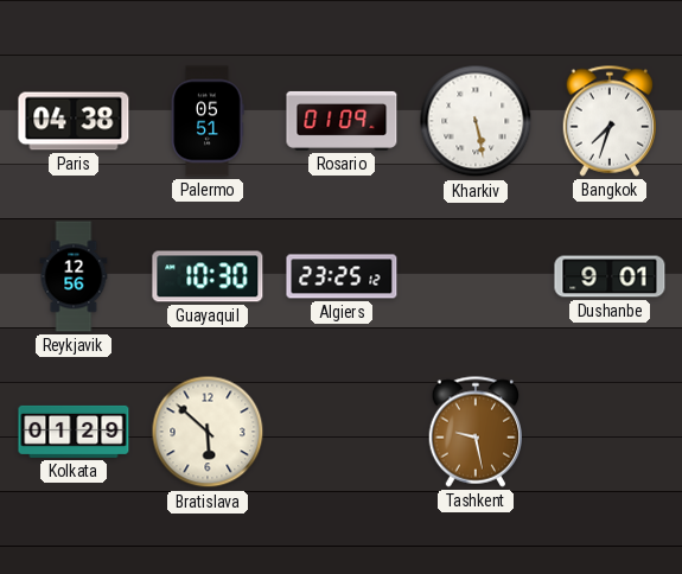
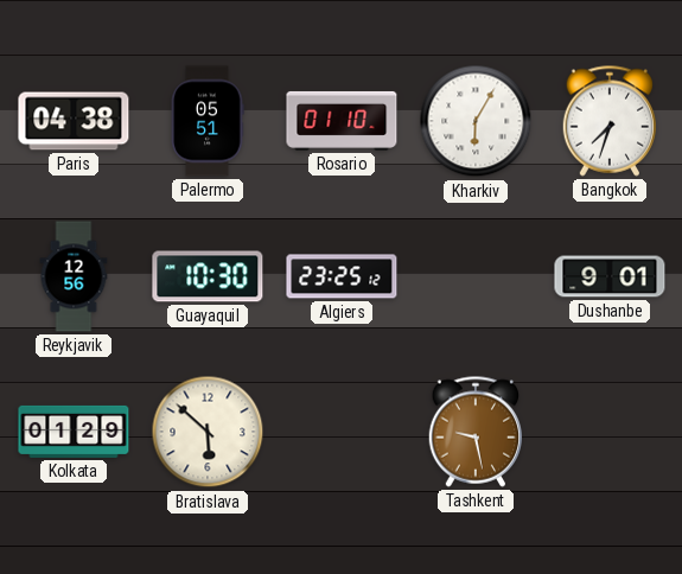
Rosario: 01:09 -> 01:10 (342, 121)
Kharkiv: 5:28 -> 6:05 (476, 121)
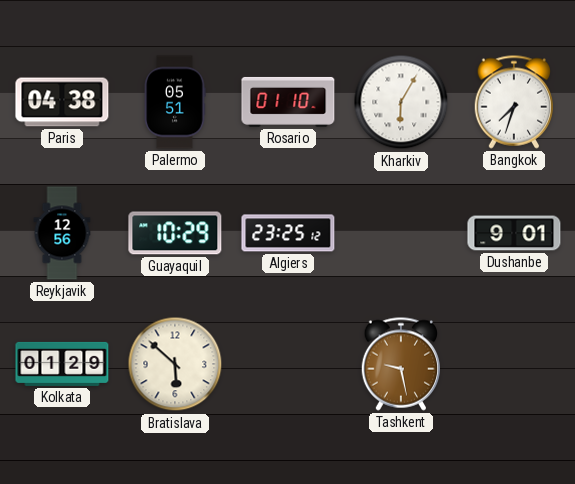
Guayaquil: 10:30 -> 10:29 (175, 233)
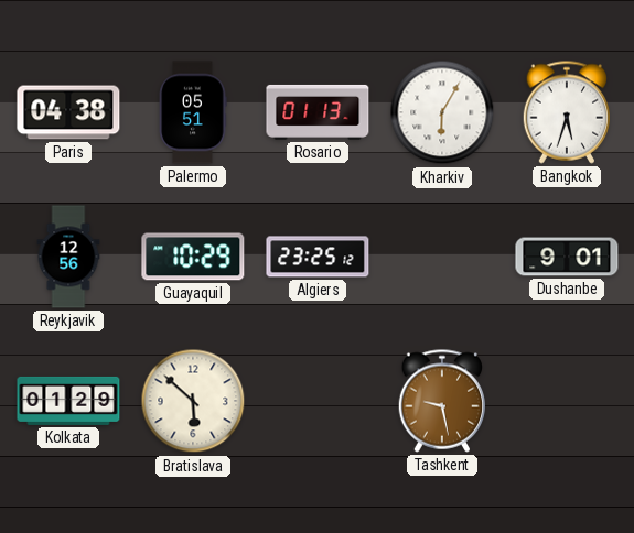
Rosario: 01:10 -> 01:13 (318, 112)
Bangkok: 7:33 -> 5:33 (567, 112)
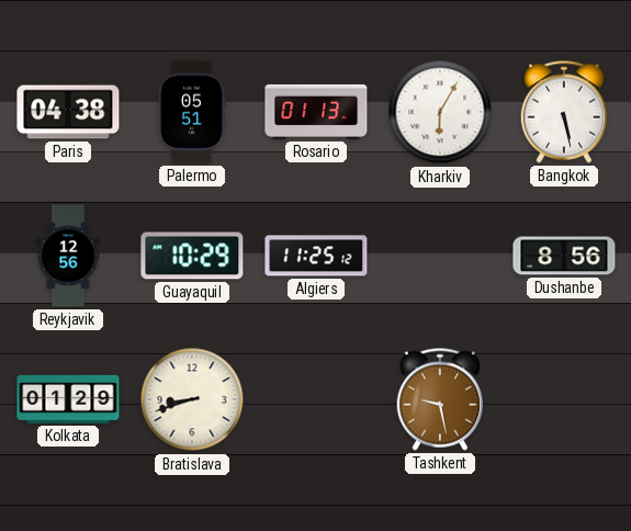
Bangkok: 5:33 -> 5:28 (564, 112)
Algiers: 23:25 -> 11:25 (316, 256)
Dushanbe: 9:01 -> 8:56 (564, 256)
Bratislava: 5:52 -> 8:42 (192, 399)
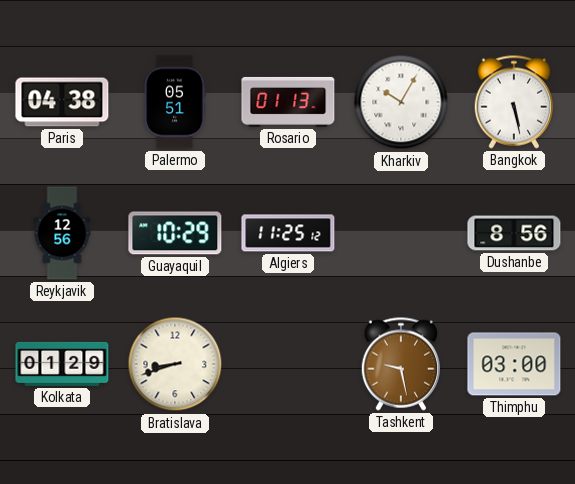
Kharkiv: 6:05 -> 10:05 (401, 102)
Thimphu: none -> 03:00 (514, 364)
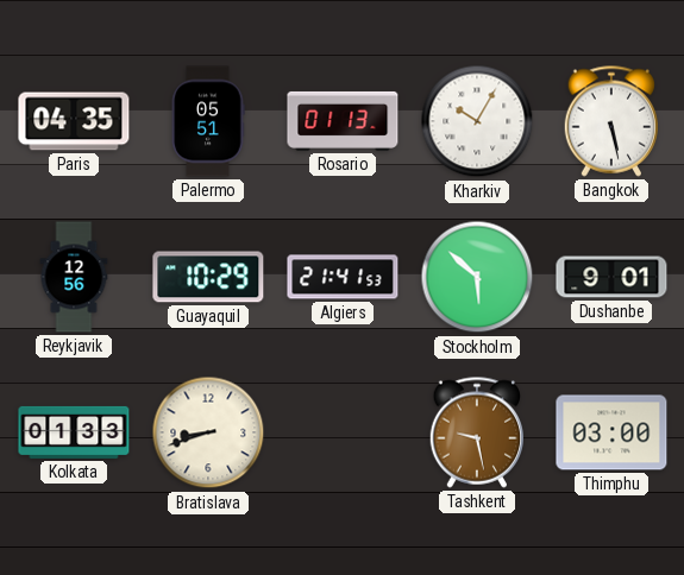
Paris: 04:38 -> 04:35 (74, 121)
Algiers: 11:25 -> 21:41 (343, 277)
Stockholm: none -> 5:52 (477, 277)
Dushanbe: 8:56 -> 9:01 (611, 277)
Kolkata: 01:29 -> 01:33 (74, 432)
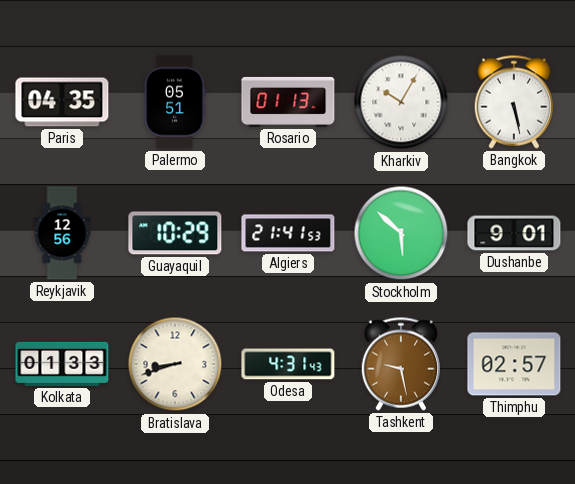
Odesa: none -> 4:31 (288, 364)
Thimphu: 03:00 -> 02:57 (514, 364)
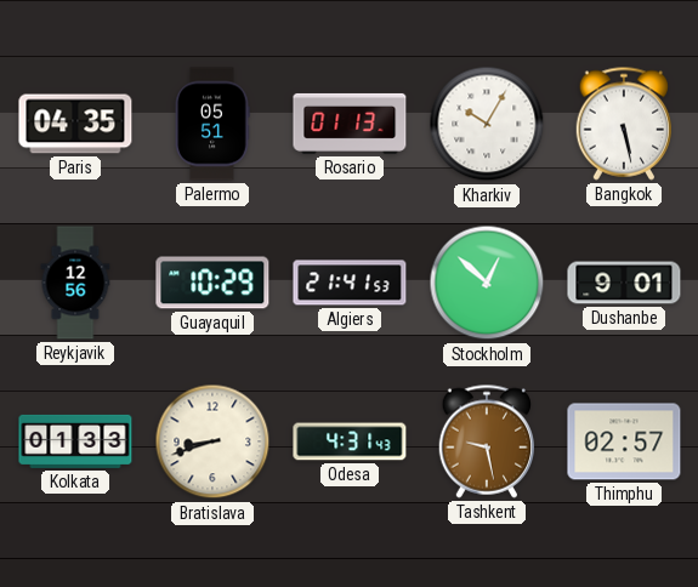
Stockholm: 5:52 -> 12:52 (487, 283)
